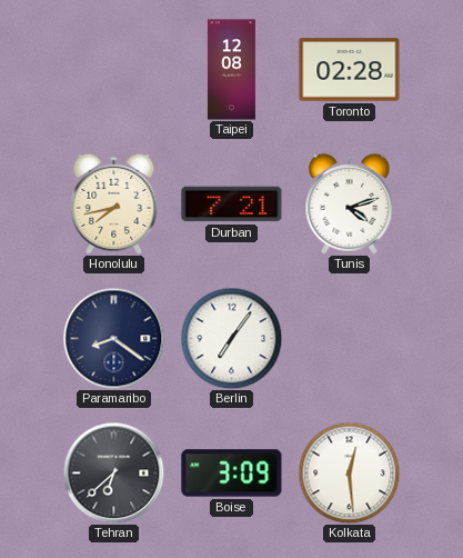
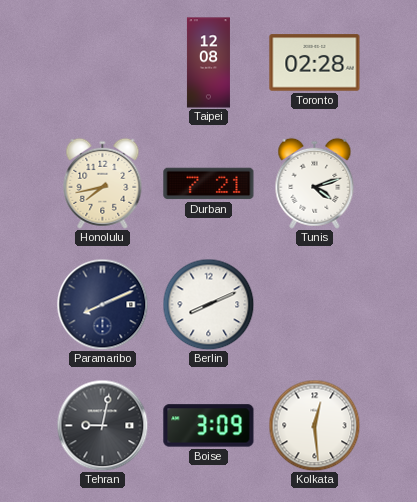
Paramaribo: 8:21 -> 8:11 (102, 304)
Berlin: 7:06 -> 8:11 (208, 304)
Tehran: 6:38 -> 9:02 (102, 425)
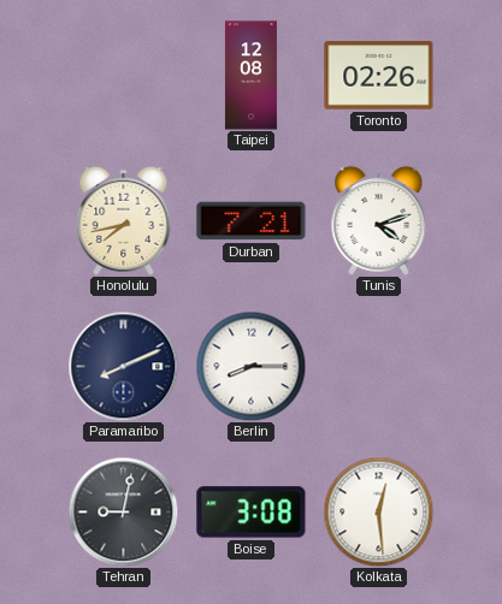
Toronto: 02:28 -> 02:26 (379, 76)
Berlin: 8:11 -> 8:15 (250, 366)
Boise: 3:09 -> 3:08 (252, 513)
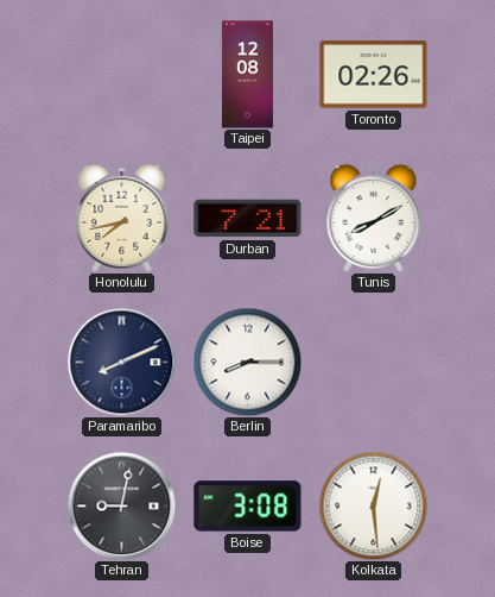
Tunis: 4:12 -> 8:10 (374, 218)
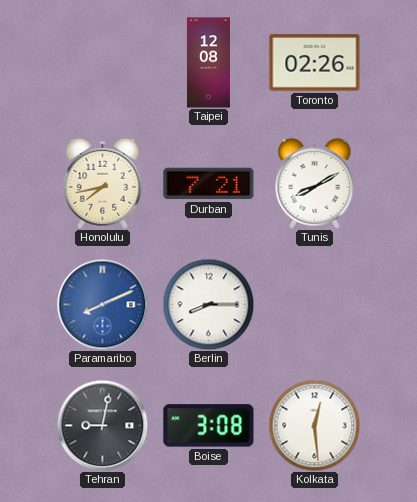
Paramaribo dial: navy -> blue (102, 304)
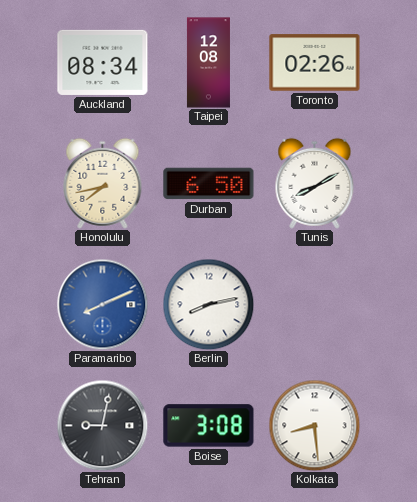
Auckland: none -> 08:34 (103, 62)
Durban: 7:21 -> 6:50 (209, 184)
Berlin: 8:15 -> 8:13 (208, 304)
Kolkata: 12:29 -> 8:29 (314, 425)
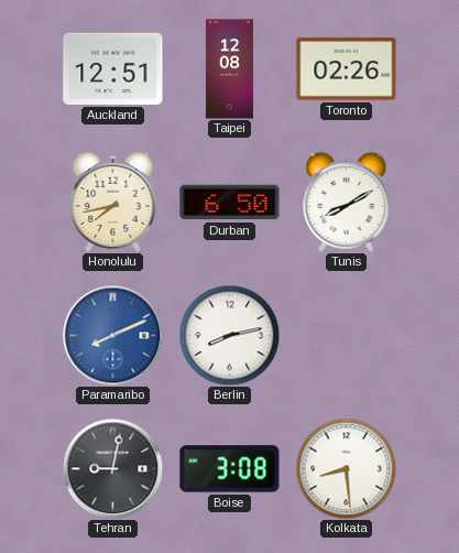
Auckland: 08:34 -> 12:51 (113, 68)
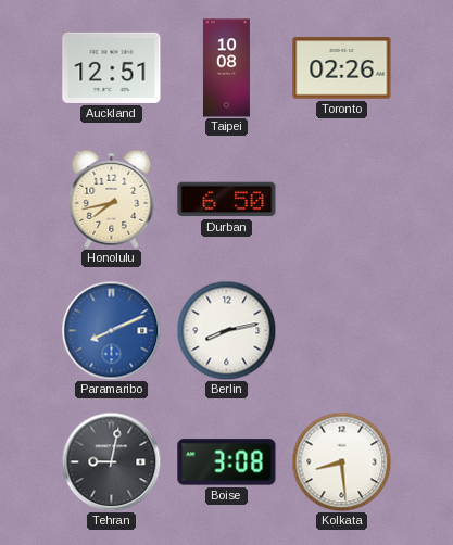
Taipei: 12:08 -> 10:08 (226, 68)
Tunis: 8:10 -> none (347, 202)
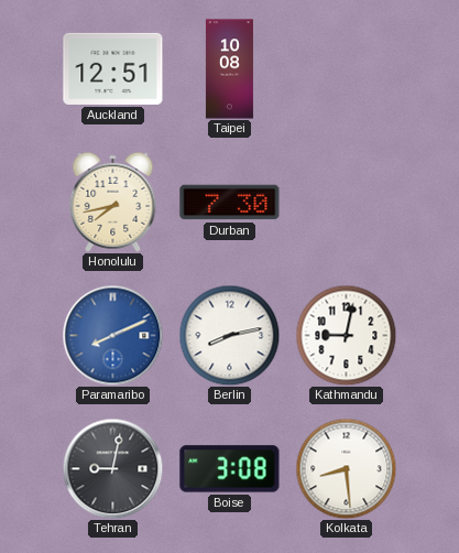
Toronto: 02:26 -> none (342, 68)
Durban: 6:50 -> 7:30 (230, 203)
Kathmandu: none -> 9:02 (346, 335)
